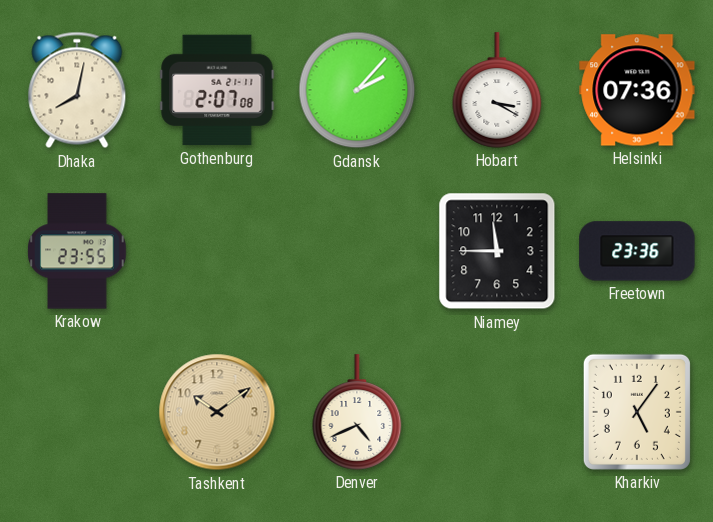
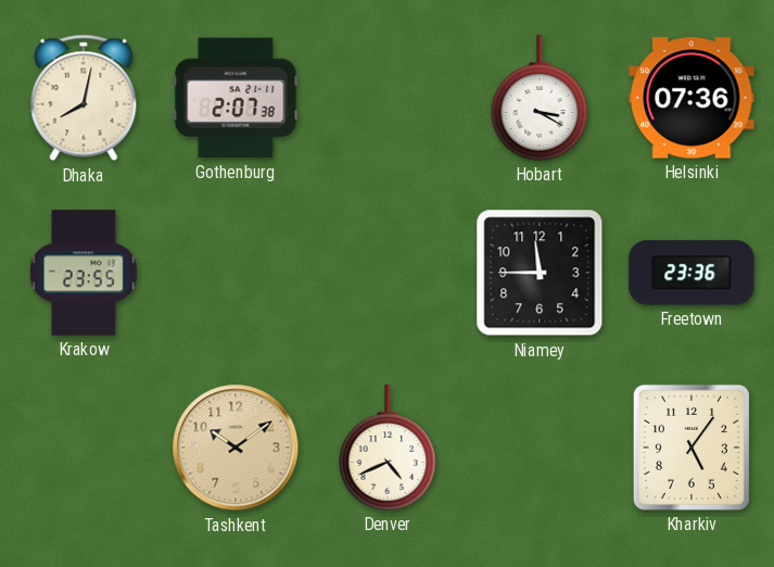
Gothenburg: 2:07:08 -> 2:07:38 (236, 98)
Gdansk: 2:07 -> none (357, 90)
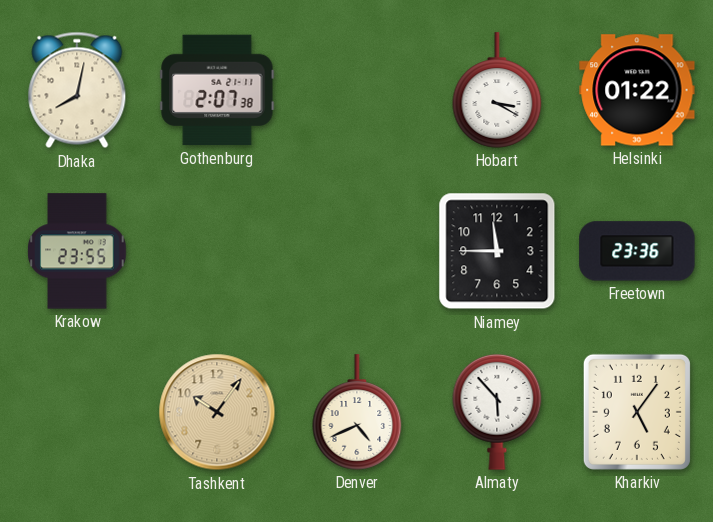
Helsinki: 07:36 -> 01:22 (637, 90)
Tashkent: 10:09 -> 10:06 (217, 412)
Almaty: none -> 5:53 (497, 412)
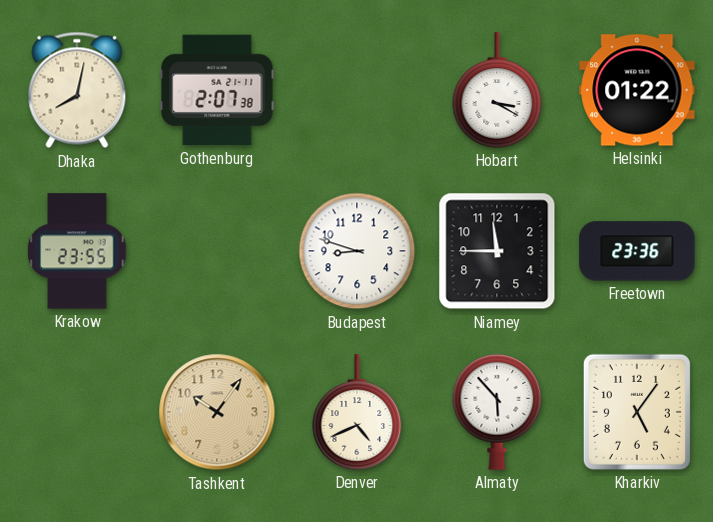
Budapest: none -> 8:48 (357, 251)
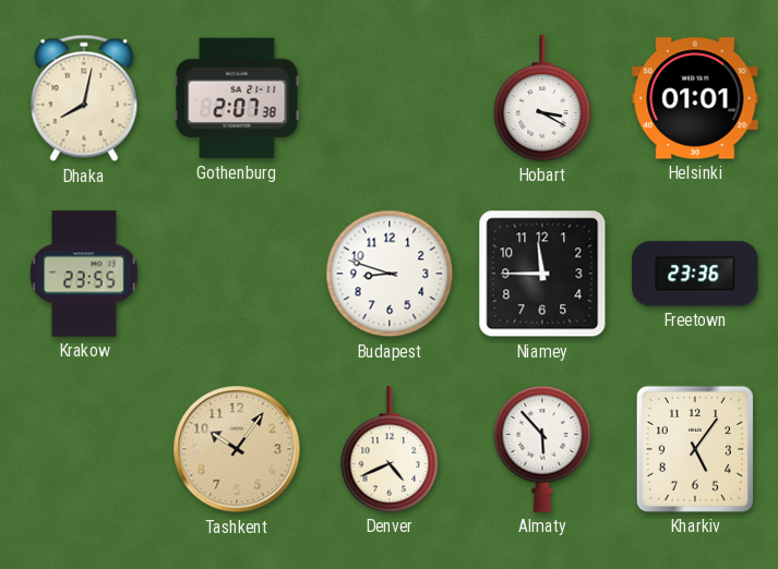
Helsinki: 01:22 -> 01:01 (695, 98)
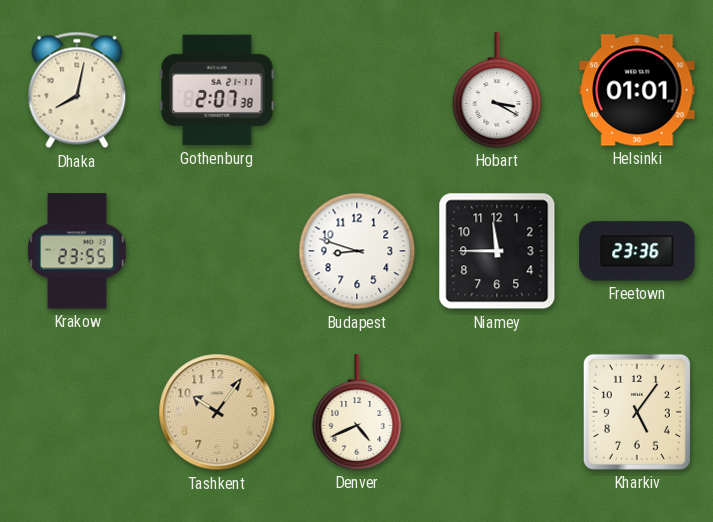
Almaty: 5:53 -> none (542, 449)
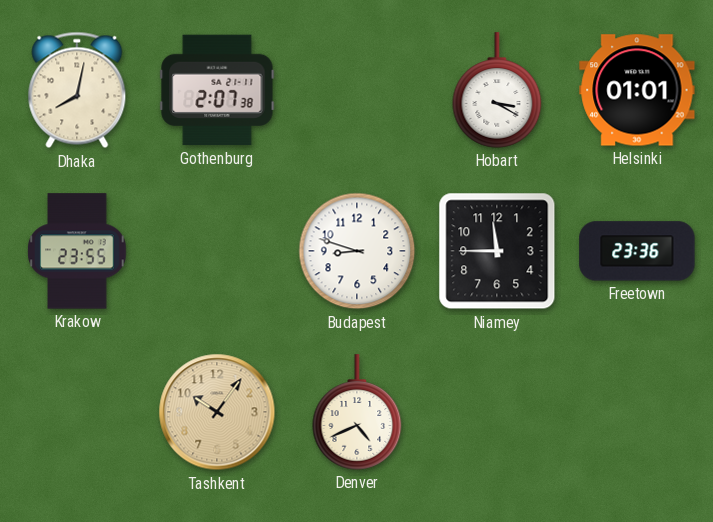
Kharkiv: 5:06 -> none (637, 412)
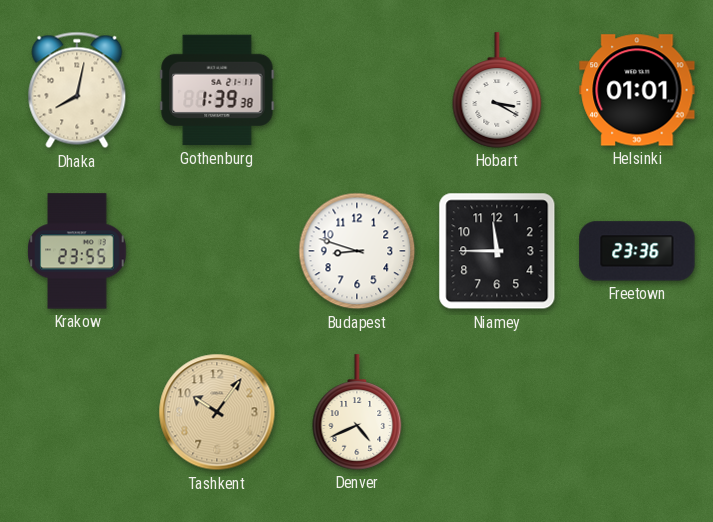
Gothenburg: 2:07 -> 1:39 (217, 90)
